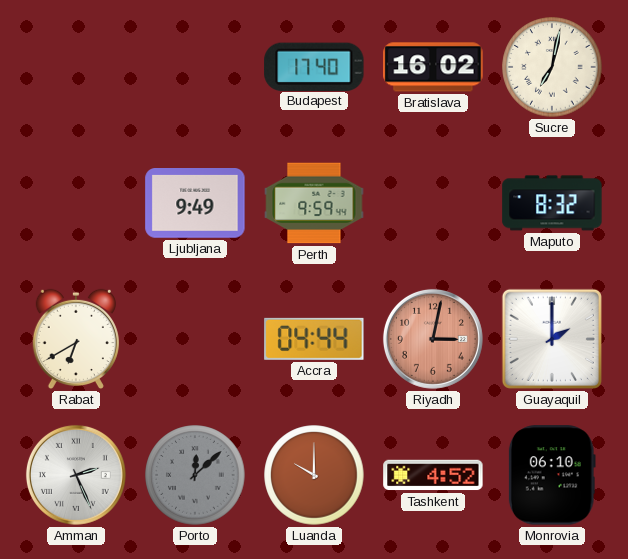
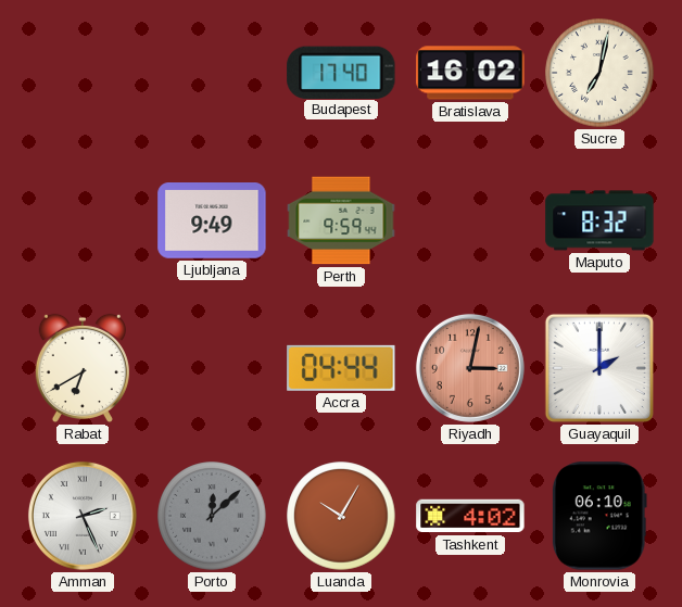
Luanda: 10:00 -> 10:05 (341, 516)
Tashkent: 4:52 -> 4:02 (470, 516)
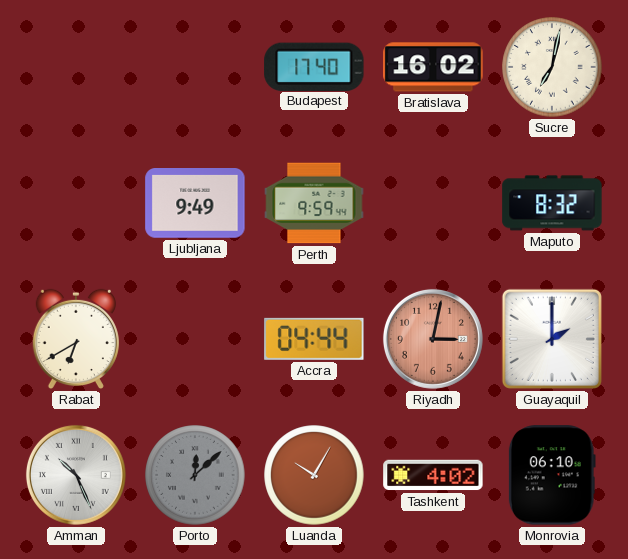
Amman: 2:26 -> 10:26 (76, 475)
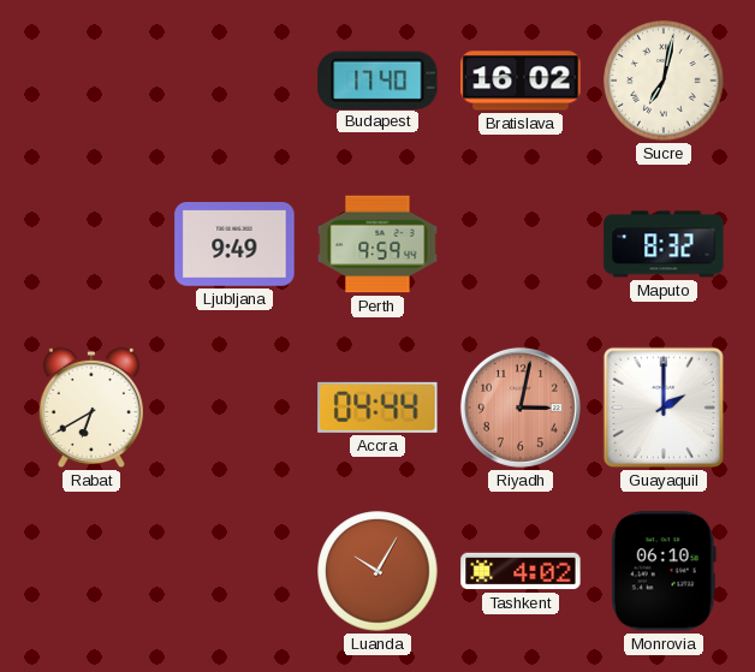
Amman: 10:26 -> none (76, 475)
Porto: 12:08 -> none (195, 475)
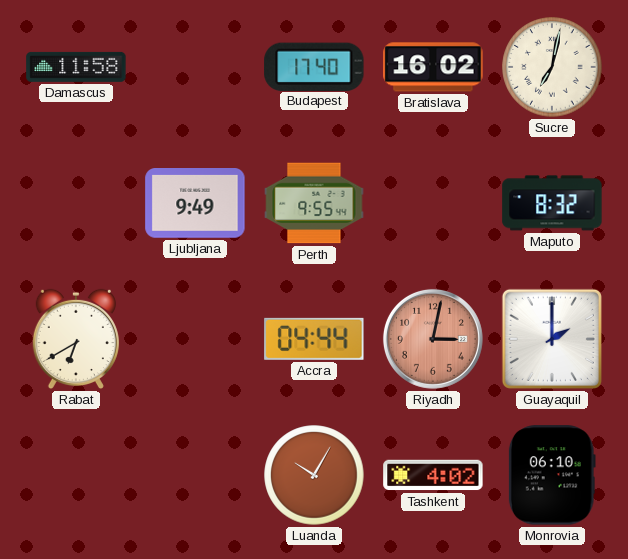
Damascus: none -> 11:58 (76, 67)
Perth: 9:59 -> 9:55 (314, 203)
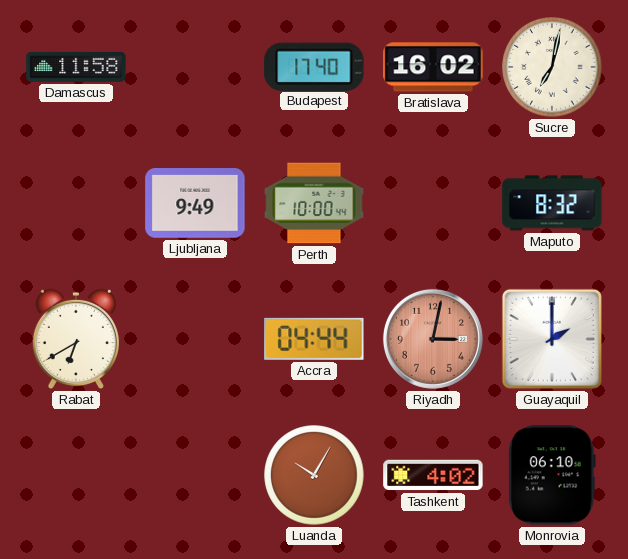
Perth: 9:55 -> 10:00 (314, 203)
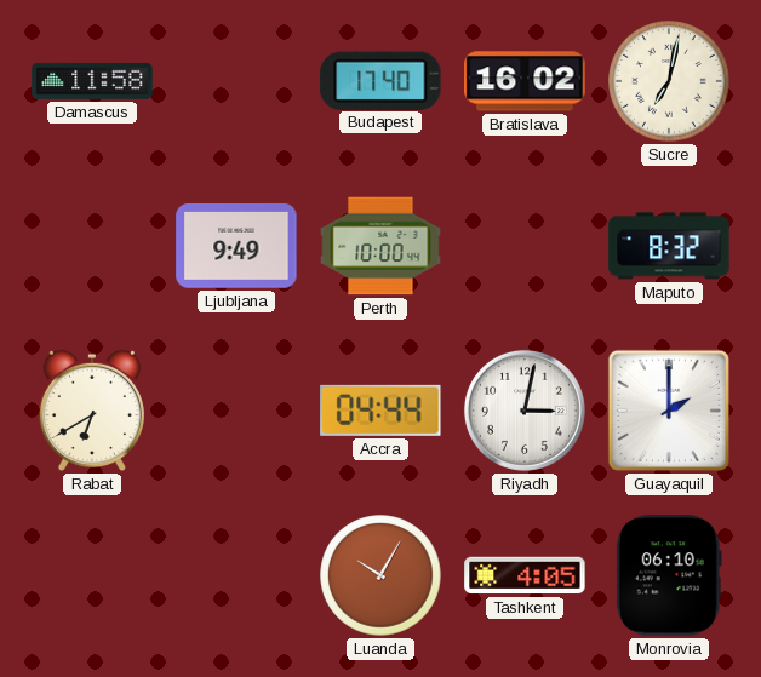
Riyadh dial: salmon -> white (525, 411)
Tashkent: 4:02 -> 4:05 (525, 575)
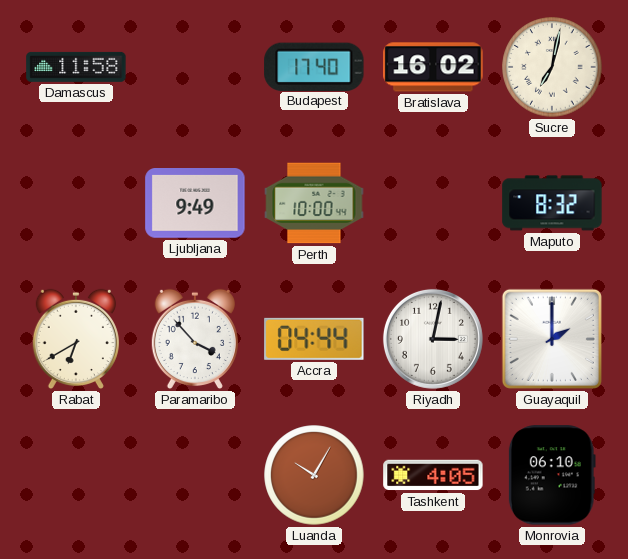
Paramaribo: none -> 3:53 (195, 339)
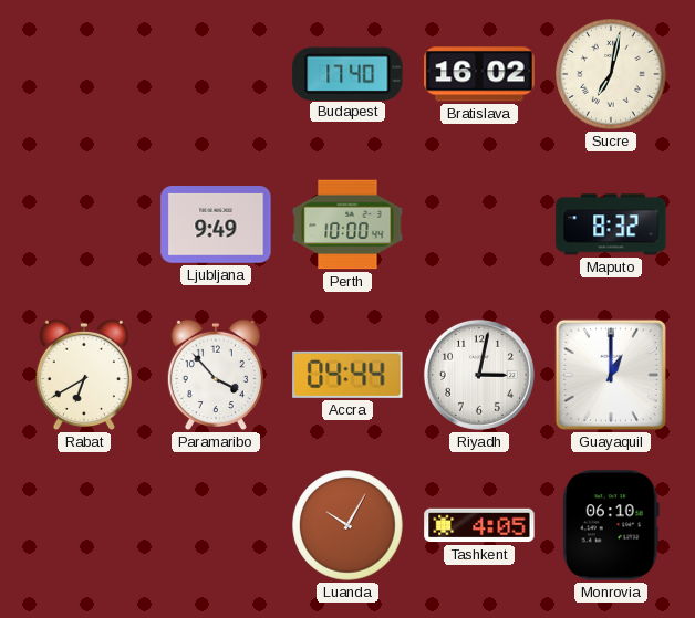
Damascus: 11:58 -> none (76, 67)
Guayaquil: 2:00 -> 1:00 (611, 375)
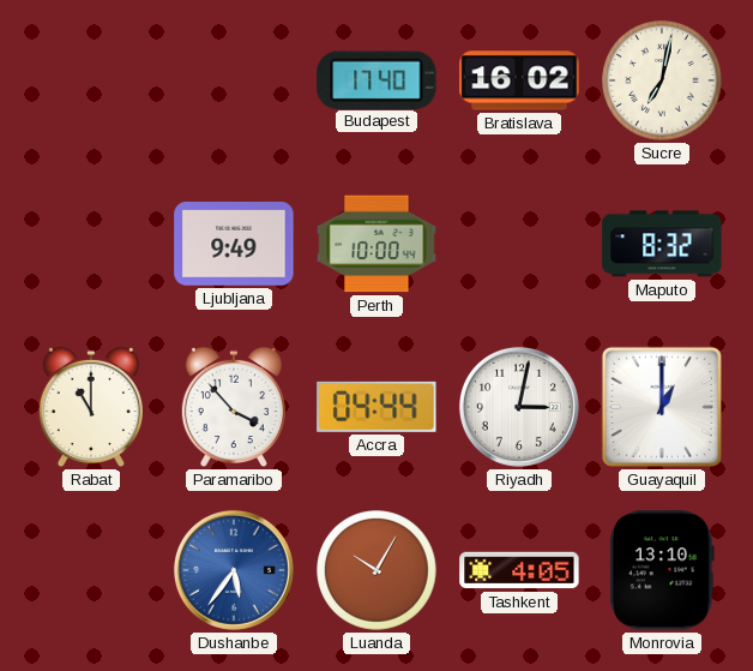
Rabat: 6:40 -> 11:00 (91, 407)
Dushanbe: none -> 5:36 (234, 570)
Monrovia: 06:10 -> 13:10 (662, 570)
